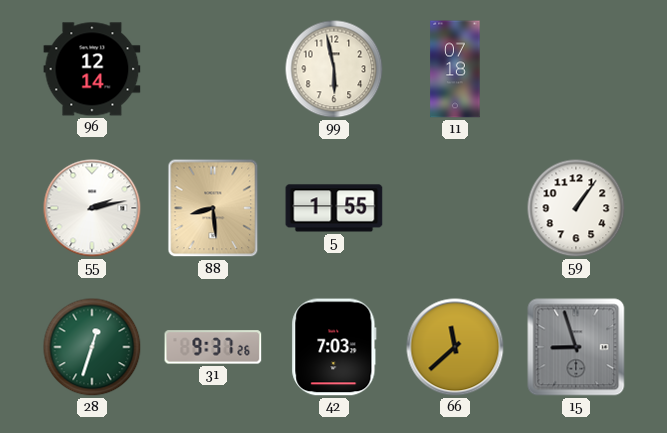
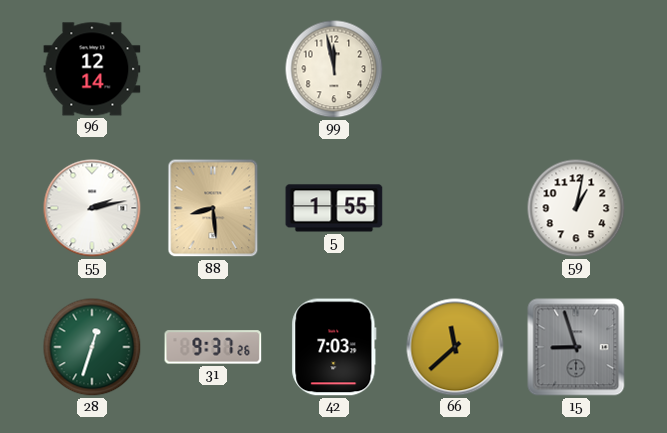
99: 5:58 -> 11:58 (334, 69)
11: 07:18 -> none (455, 69)
59: 1:06 -> 1:02 (576, 208)
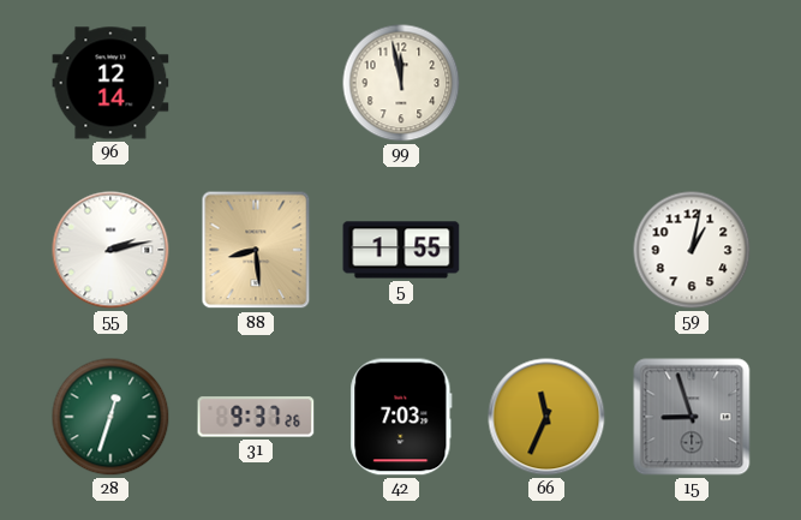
66: 11:38 -> 11:34 (546, 417)
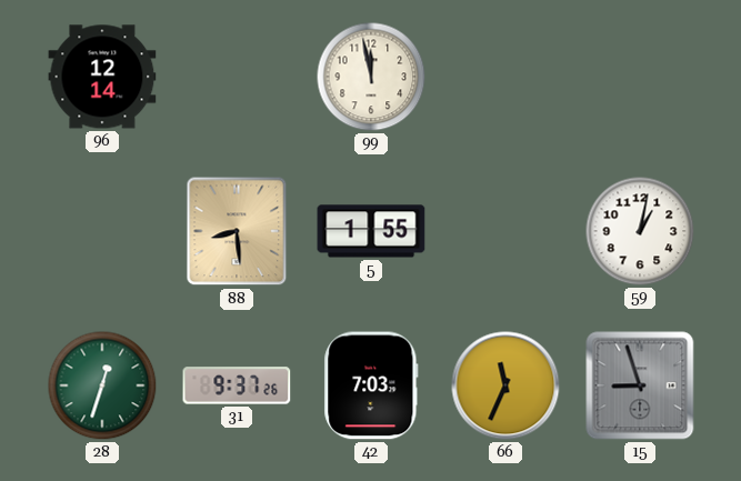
55: 2:13 -> none (110, 250)
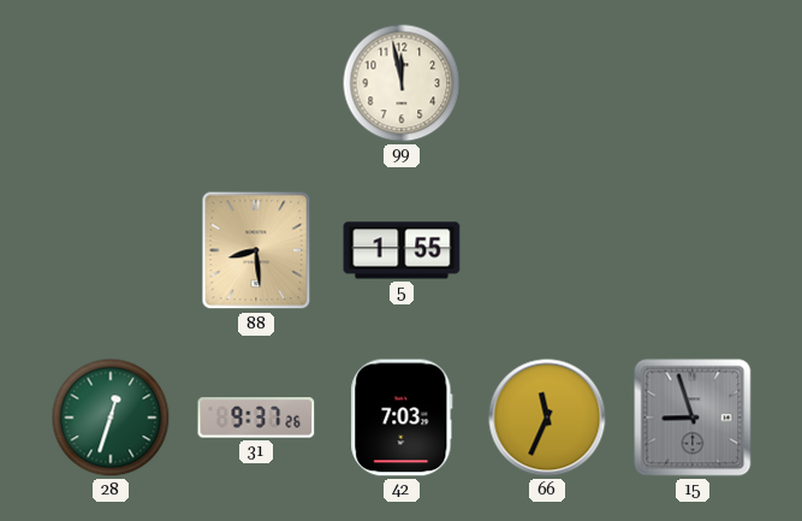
96: 12:14 -> none (102, 77)
59: 1:02 -> none (640, 231)
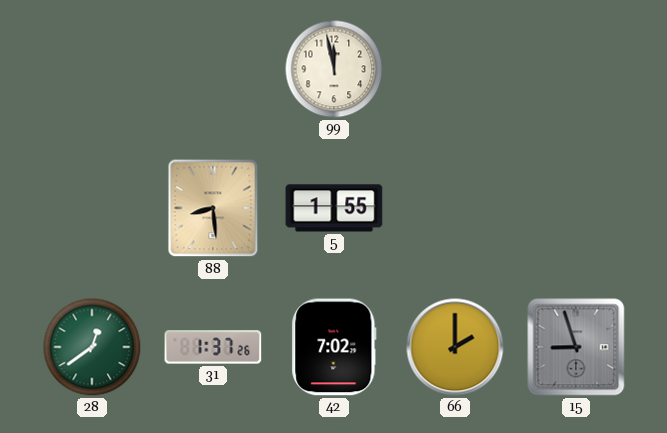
28: 12:33 -> 12:39 (92, 347)
31: 9:37 -> 1:37 (213, 347)
42: 7:03 -> 7:02 (334, 347)
66: 11:34 -> 2:00 (455, 347)
